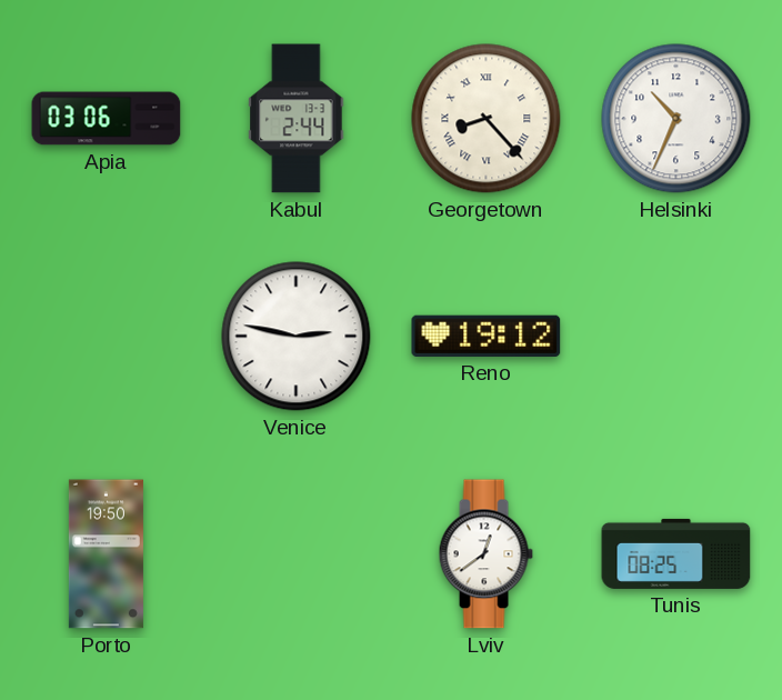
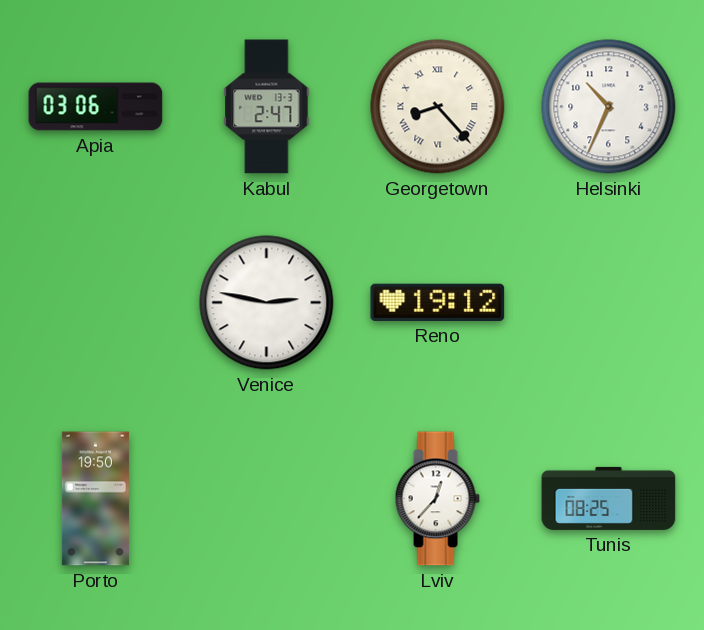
Kabul: 2:44 -> 2:47 (267, 107)
Lviv: 12:39 -> 12:37 (437, 499)
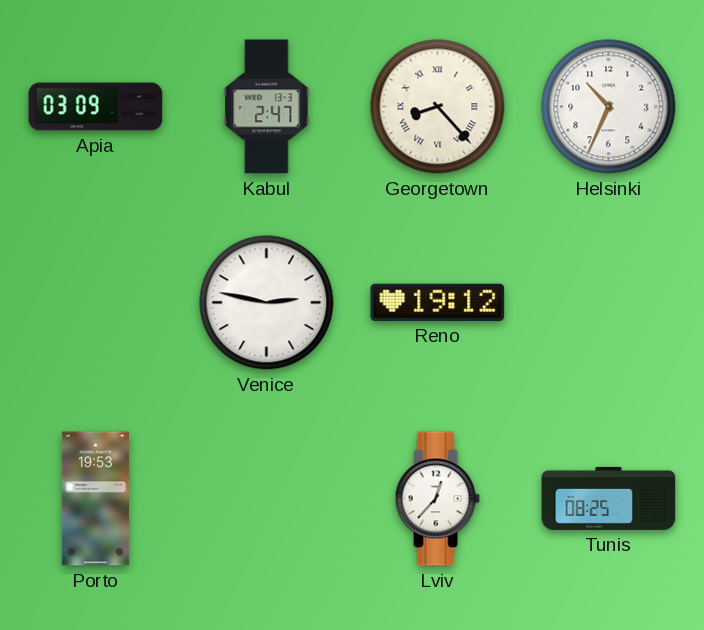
Apia: 03:06 -> 03:09 (96, 107)
Porto: 19:50 -> 19:53 (95, 499)
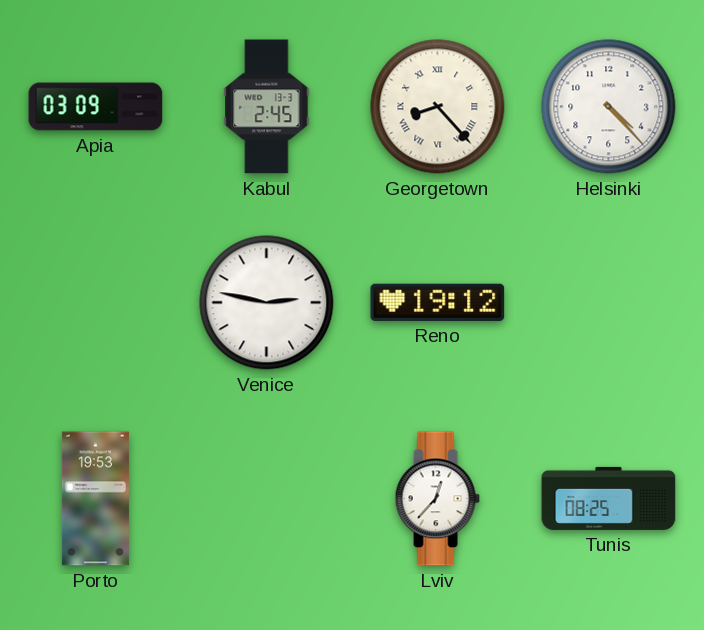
Kabul: 2:47 -> 2:45 (267, 107)
Helsinki: 10:34 -> 4:23 (609, 107)
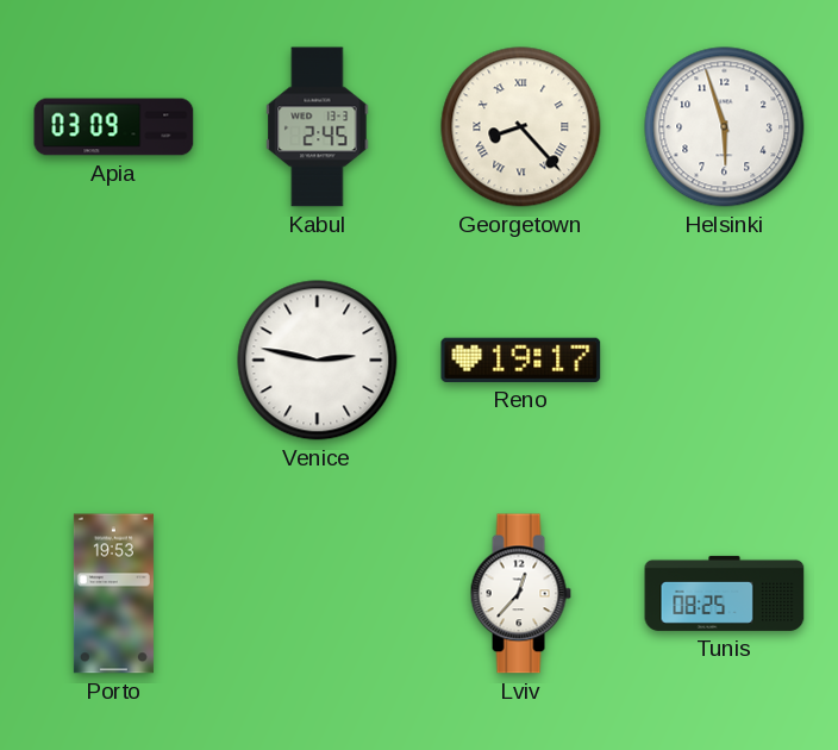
Helsinki: 4:23 -> 5:57 (725, 127)
Reno: 19:12 -> 19:17 (521, 360)
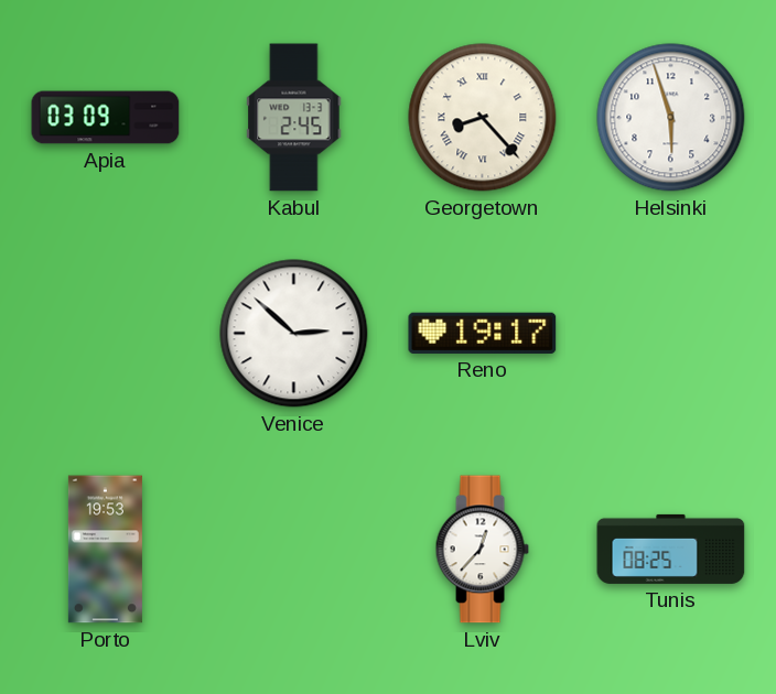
Venice: 2:47 -> 2:52 (294, 334)
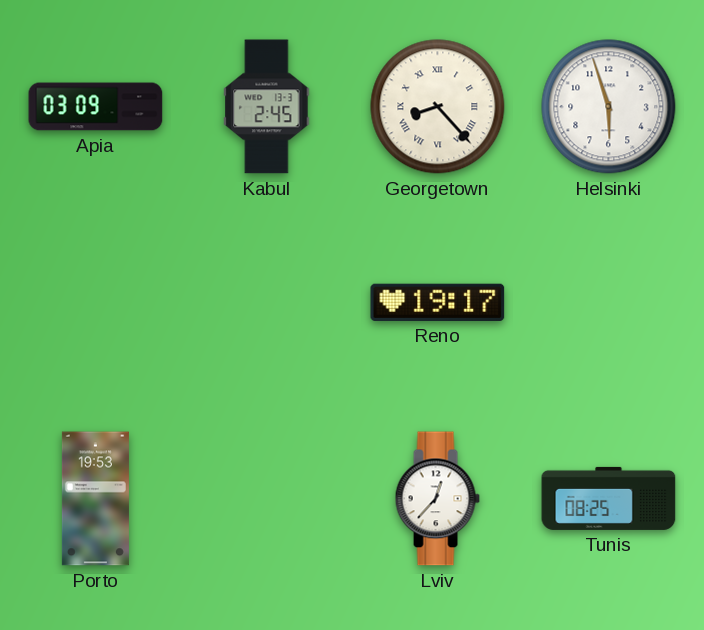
Venice: 2:52 -> none (294, 334)
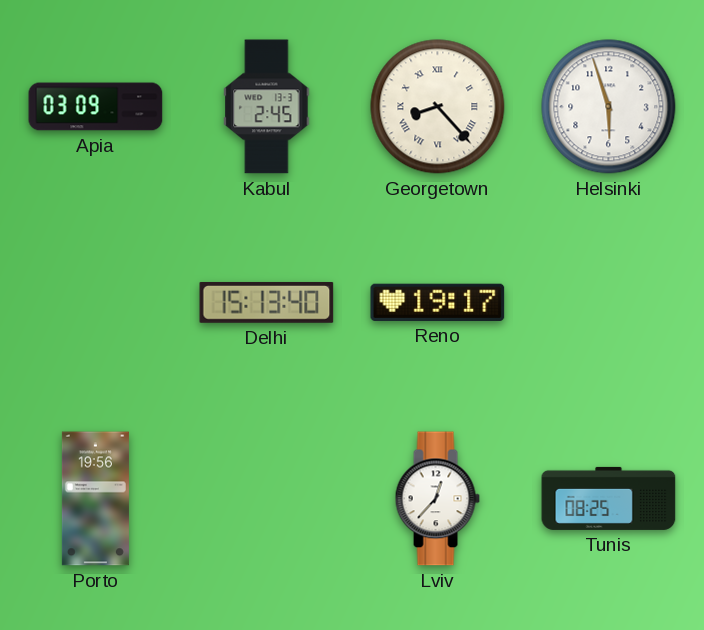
Delhi: none -> 15:13 (267, 303)
Porto: 19:53 -> 19:56 (95, 499)
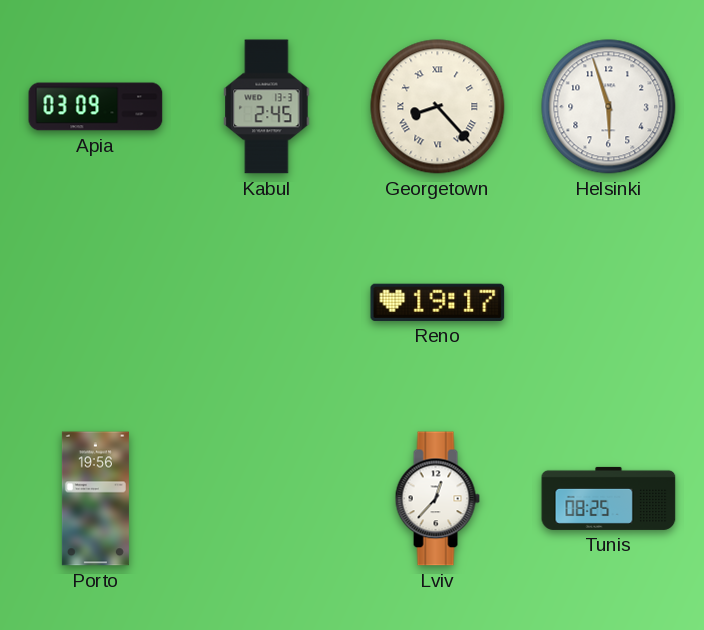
Delhi: 15:13 -> none (267, 303)
